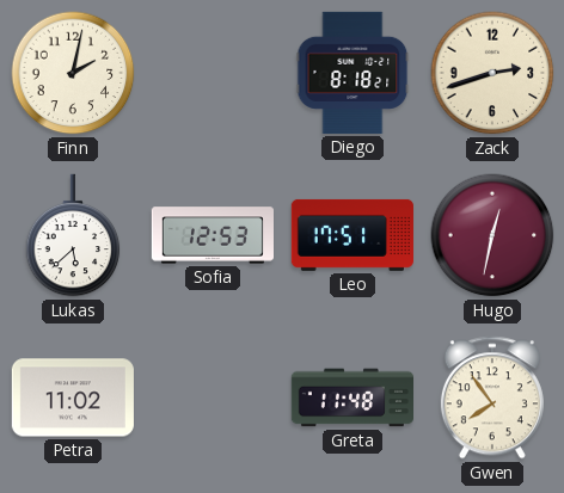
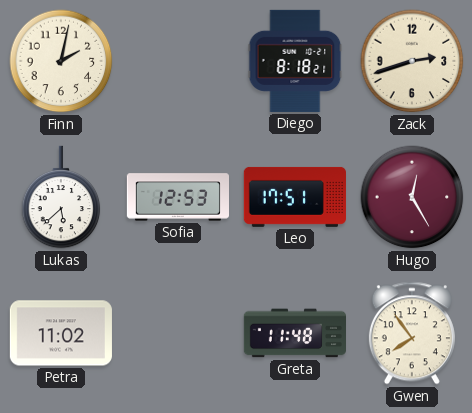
Hugo: 12:32 -> 12:25 (412, 197)
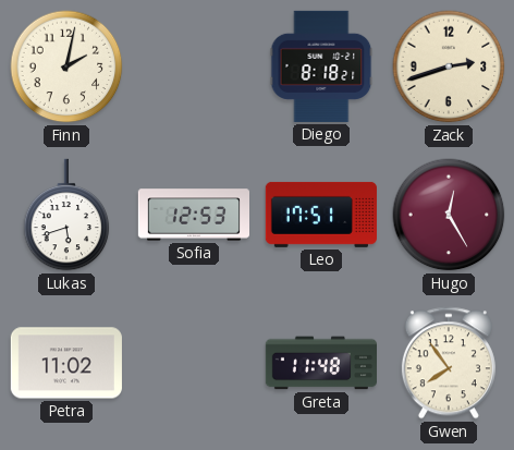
Lukas: 5:38 -> 5:42 (66, 215)
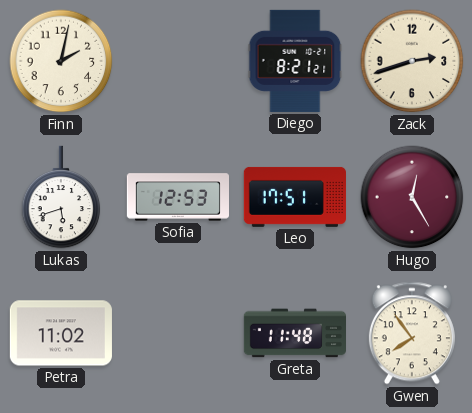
Diego: 8:18 -> 8:21 (295, 61)
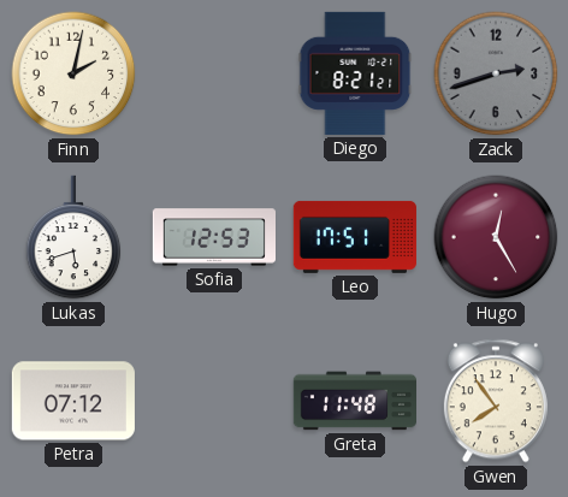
Zack dial: cream -> grey (496, 73)
Petra: 11:02 -> 07:12 (73, 401)
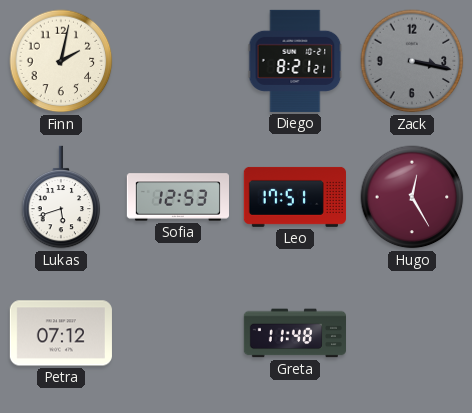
Zack: 2:42 -> 3:17 (412, 61)
Gwen: 7:54 -> none (496, 401)
